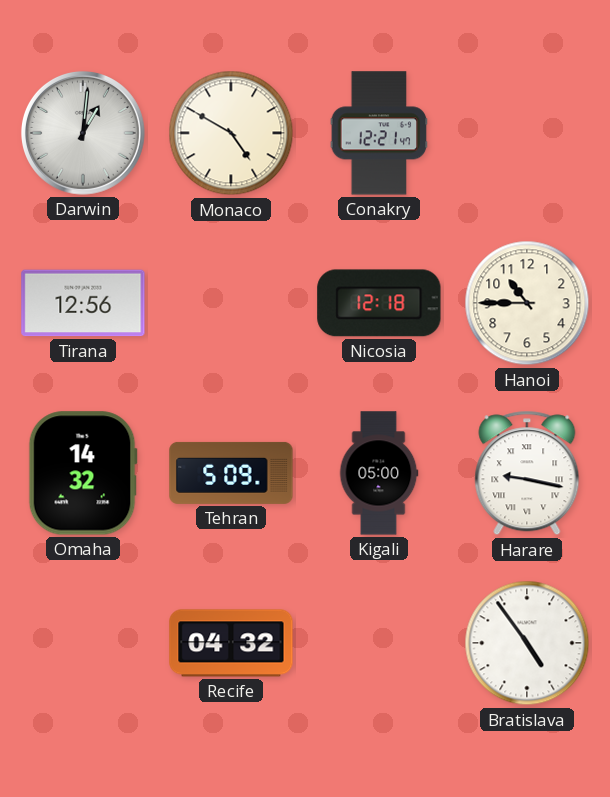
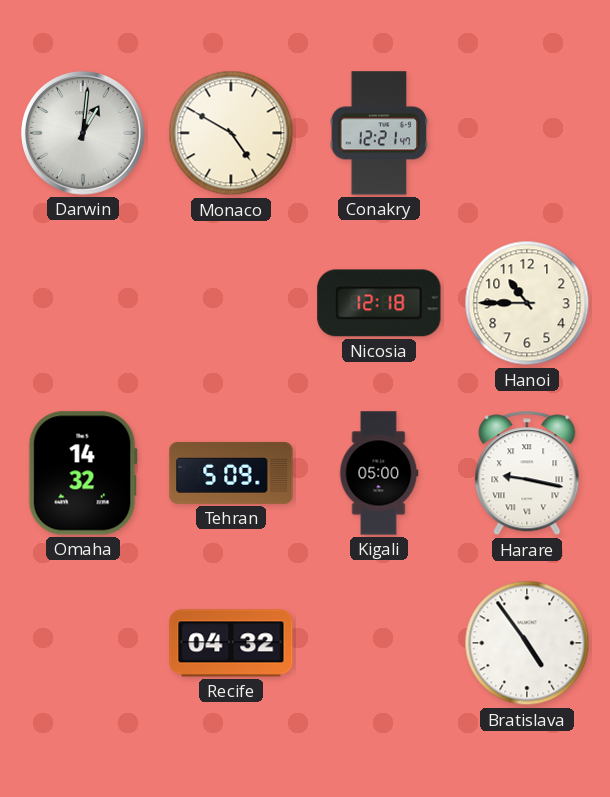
Tirana: 12:56 -> none (83, 303)
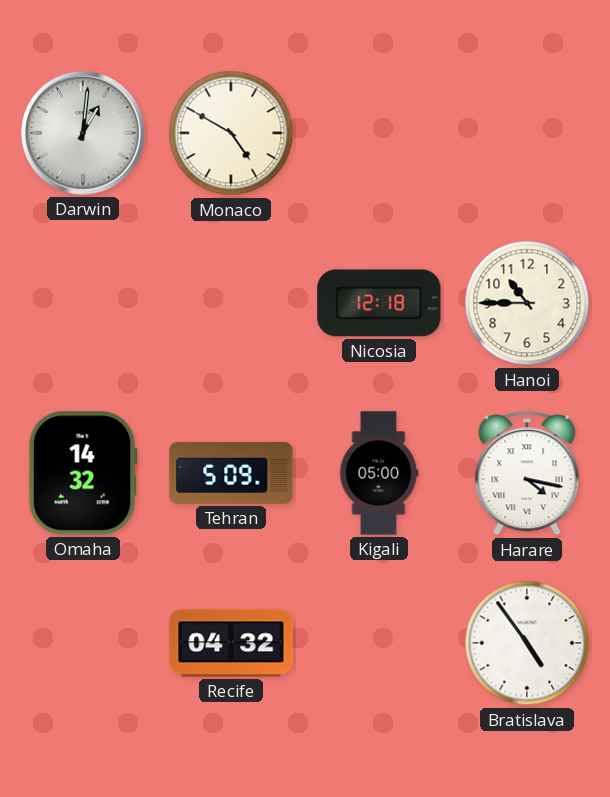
Conakry: 12:21 -> none (379, 133)
Harare: 9:17 -> 4:17 (527, 473)
